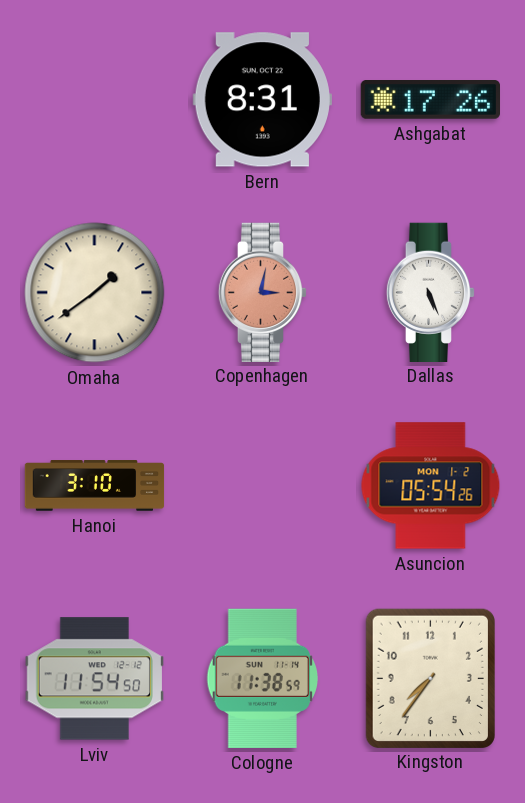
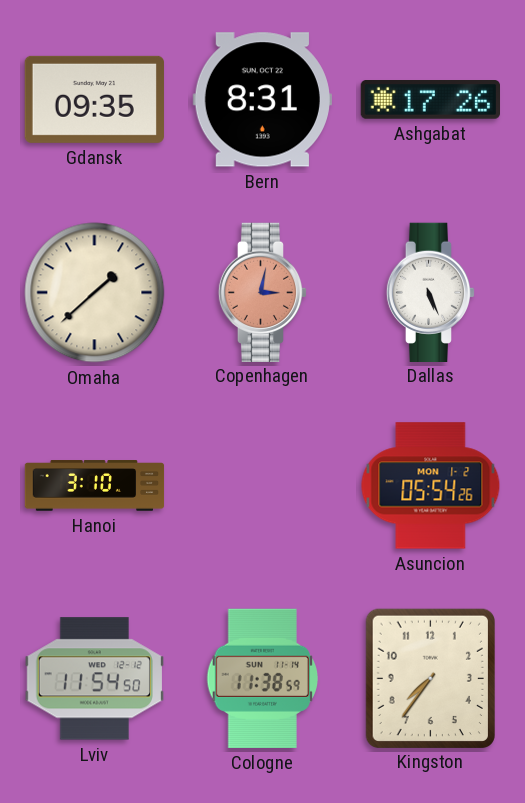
Gdansk: none -> 09:35 (94, 99)
Omaha: 1:39 -> 1:38 (95, 293)
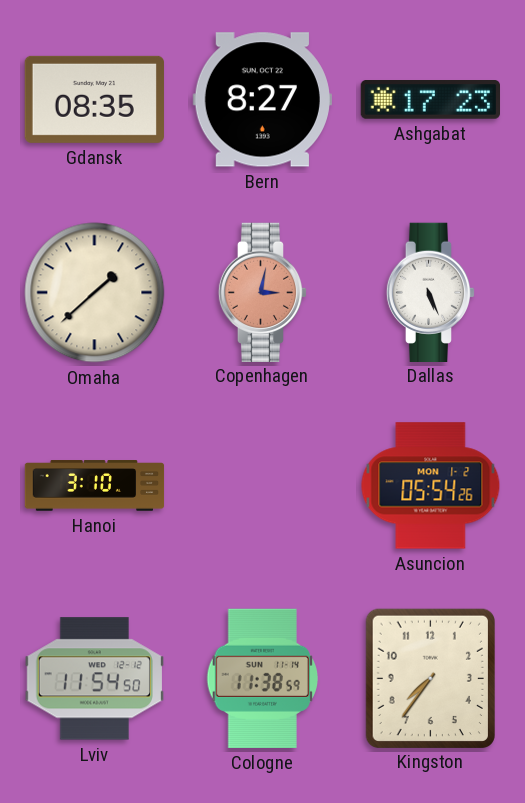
Gdansk: 09:35 -> 08:35 (94, 99)
Bern: 8:31 -> 8:27 (262, 100)
Ashgabat: 17:26 -> 17:23 (430, 100)
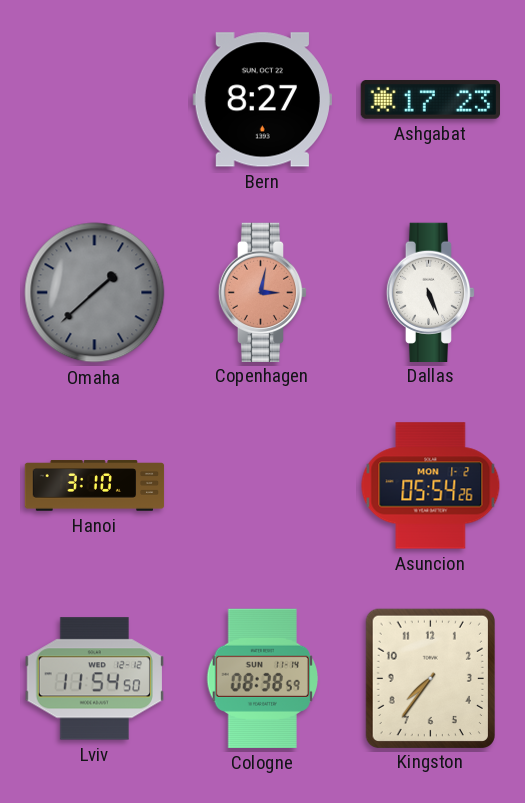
Gdansk: 08:35 -> none (94, 99)
Omaha dial: cream -> grey (95, 293)
Cologne: 11:38 -> 08:38 (262, 678)
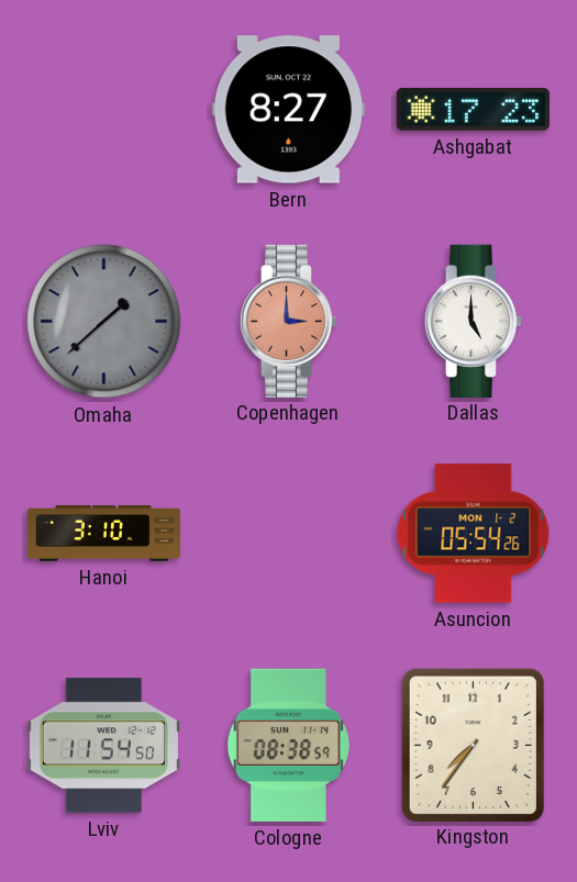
Copenhagen: 3:02 -> 3:00 (289, 321)
Dallas: 5:26 -> 5:00 (474, 321)
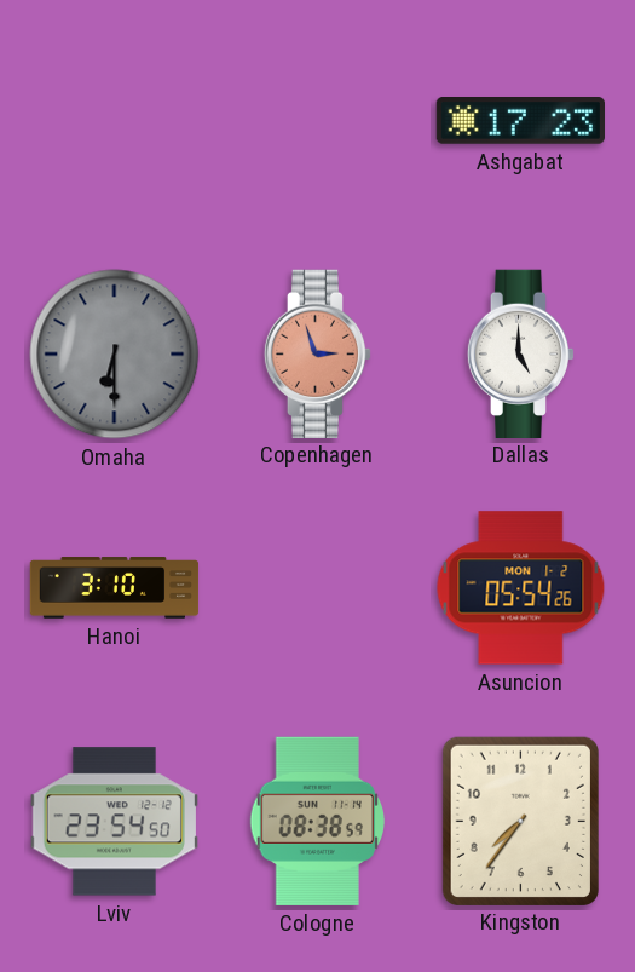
Bern: 8:27 -> none (288, 110)
Omaha: 1:38 -> 6:30 (115, 355)
Copenhagen: 3:00 -> 2:57 (318, 353)
Lviv: 11:54 -> 23:54 (114, 822)
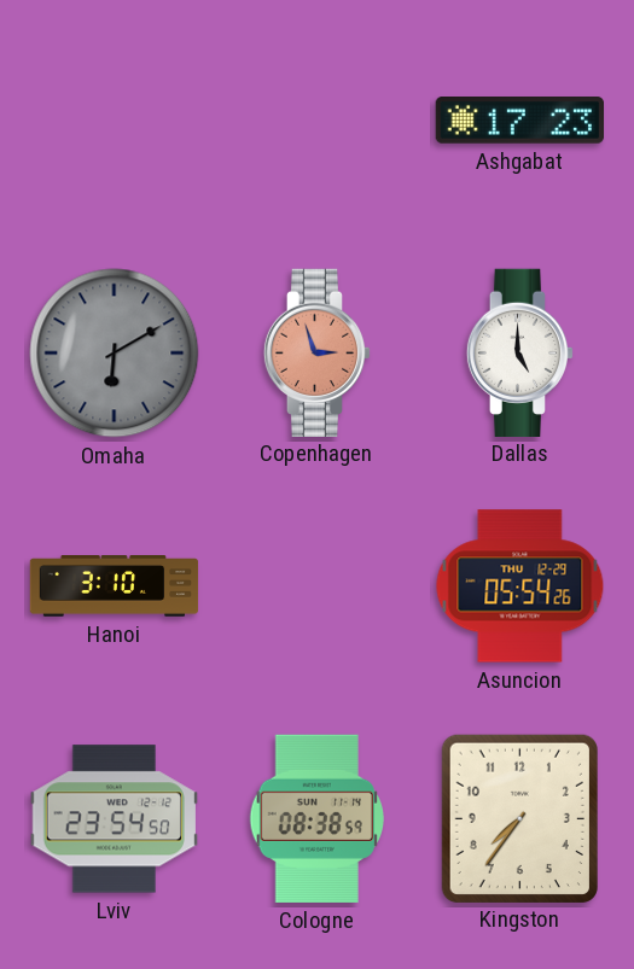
Omaha: 6:30 -> 6:10 (115, 354)
Asuncion date: MON 1-2 -> THU 12-29 (520, 586)
